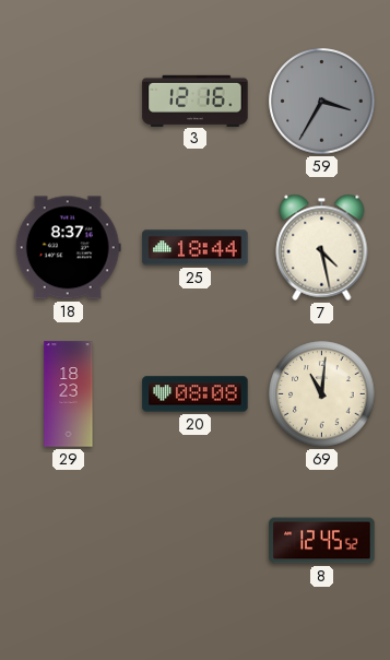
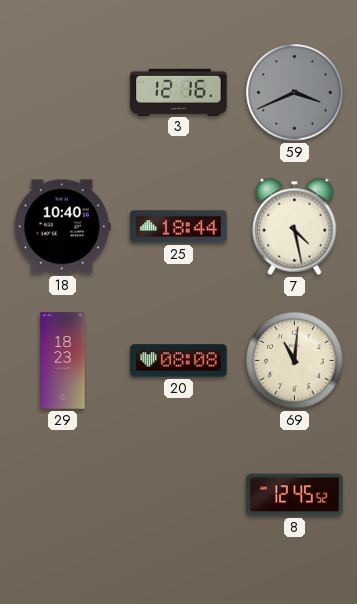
59: 3:35 -> 3:41 (295, 93)
18: 8:37 -> 10:40 (62, 227)
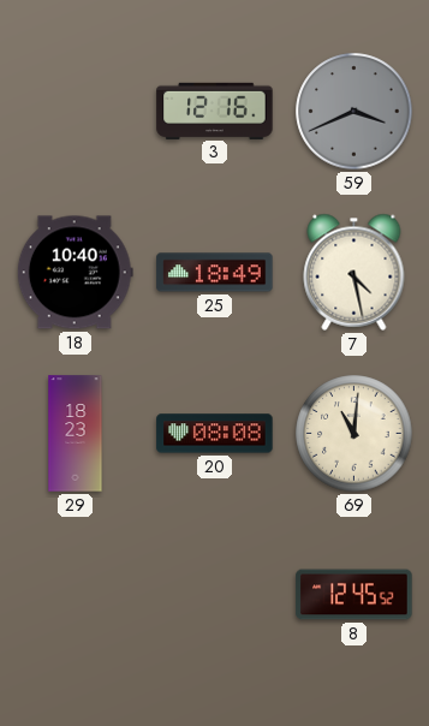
25: 18:44 -> 18:49 (215, 273)
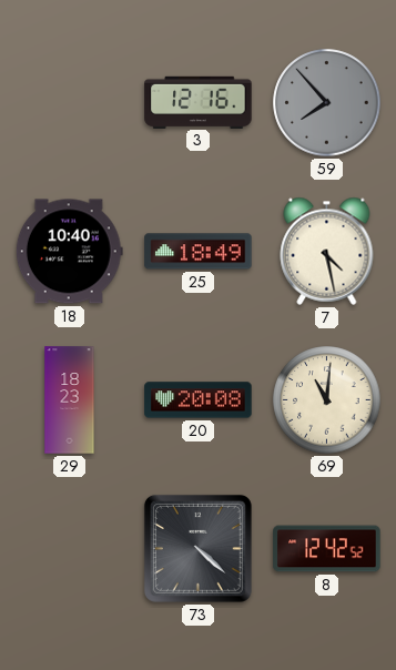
59: 3:41 -> 7:53 (327, 103)
20: 08:08 -> 20:08 (199, 400)
73: none -> 4:22 (197, 548)
8: 12:45 -> 12:42 (327, 549)
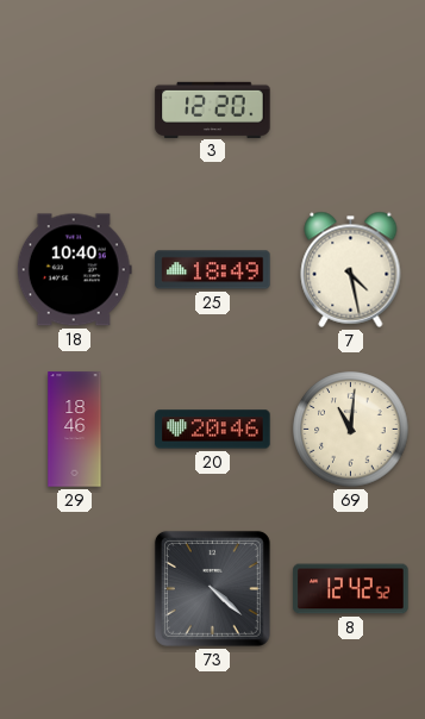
3: 12:16 -> 12:20 (213, 110)
59: 7:53 -> none (327, 103)
29: 18:23 -> 18:46 (75, 430)
20: 20:08 -> 20:46 (213, 430)
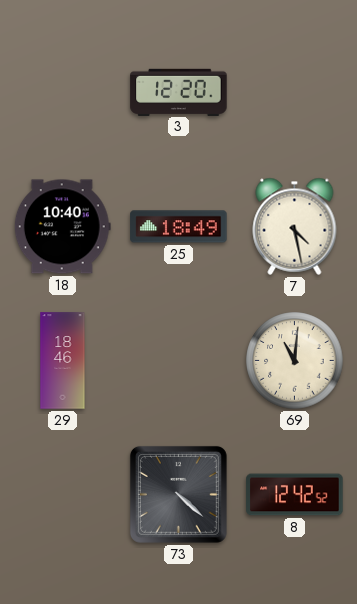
20: 20:46 -> none (213, 430)
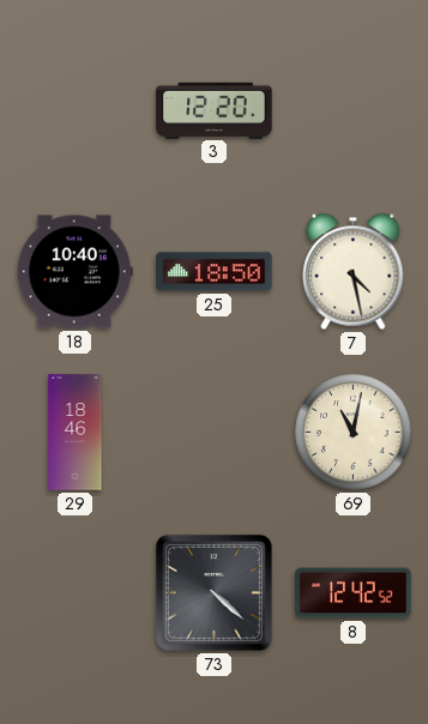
25: 18:49 -> 18:50 (215, 272)
69: 11:01 -> 11:02 (354, 433)
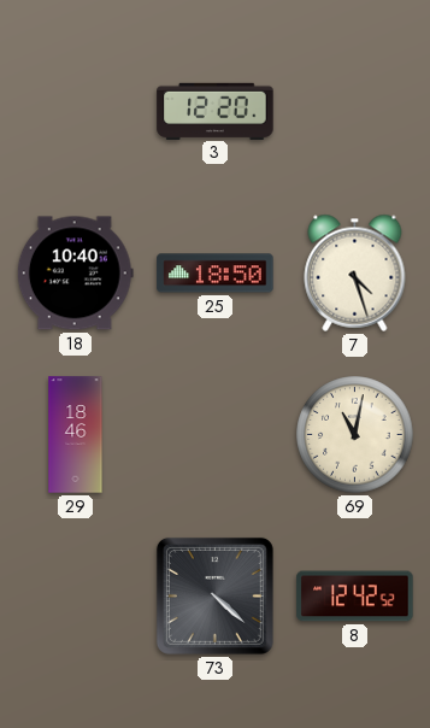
7: 4:28 -> 4:27 (355, 272)
